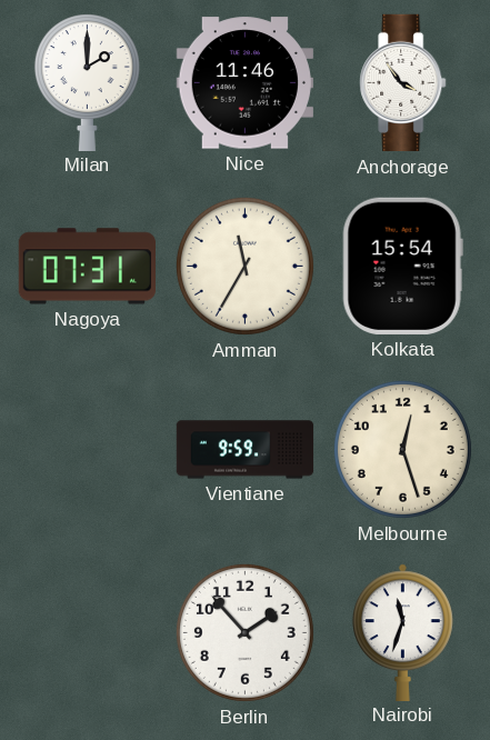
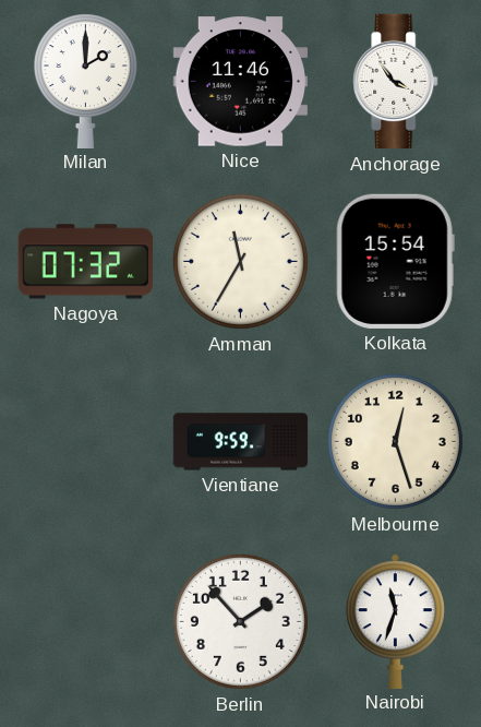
Nagoya: 07:31 -> 07:32 (85, 262)
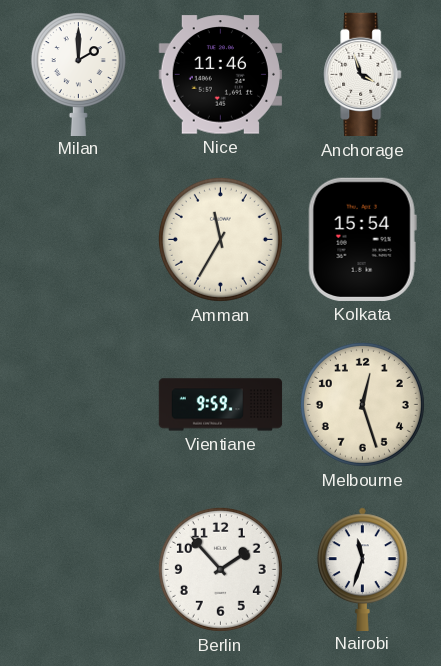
Anchorage: 3:54 -> 3:57 (363, 75)
Nagoya: 07:32 -> none (85, 262)
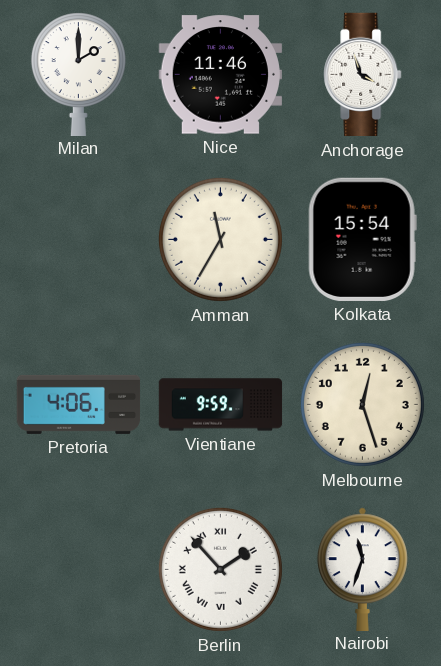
Pretoria: none -> 4:06 (79, 404)
Berlin numerals: Arabic -> Roman (220, 569)
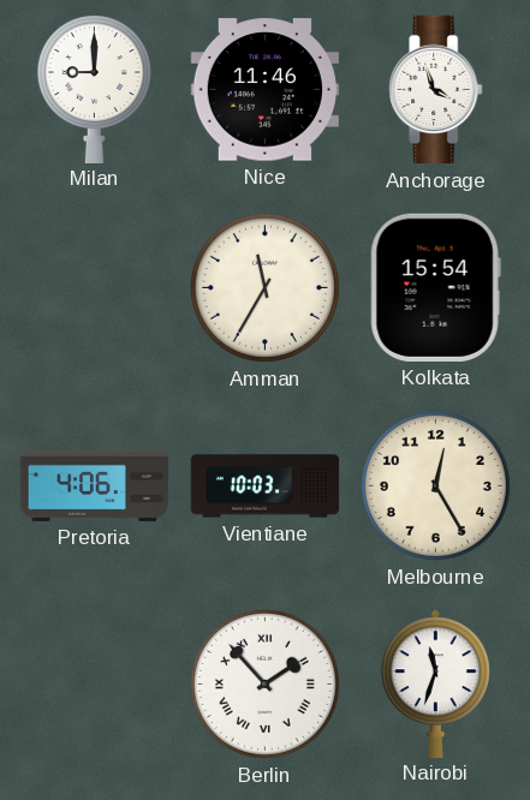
Milan: 2:00 -> 9:00 (94, 89)
Vientiane: 9:59 -> 10:03 (266, 486)
Melbourne: 12:27 -> 12:25 (435, 485)
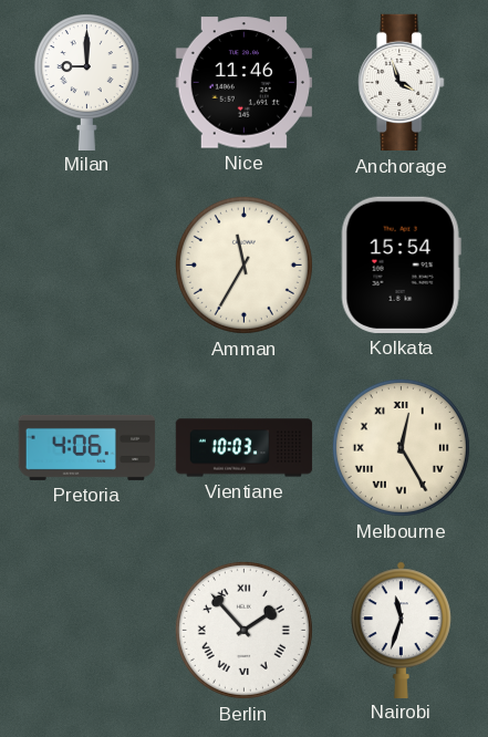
Melbourne numerals: Arabic -> Roman (401, 447)
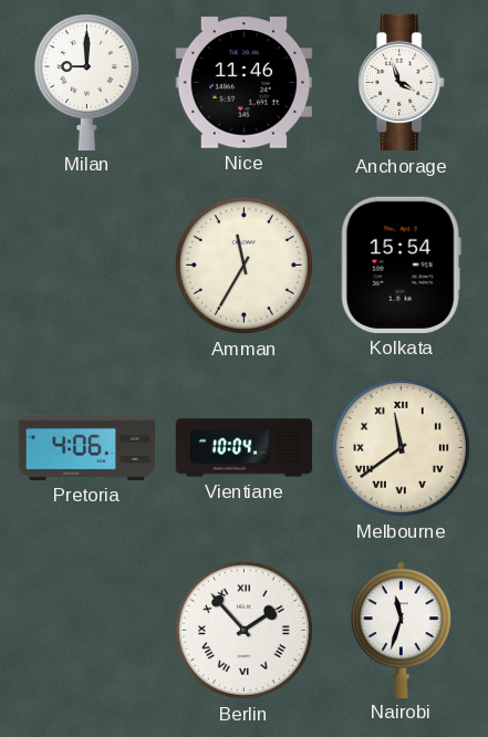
Vientiane: 10:03 -> 10:04 (245, 448)
Melbourne: 12:25 -> 11:39 (401, 447)
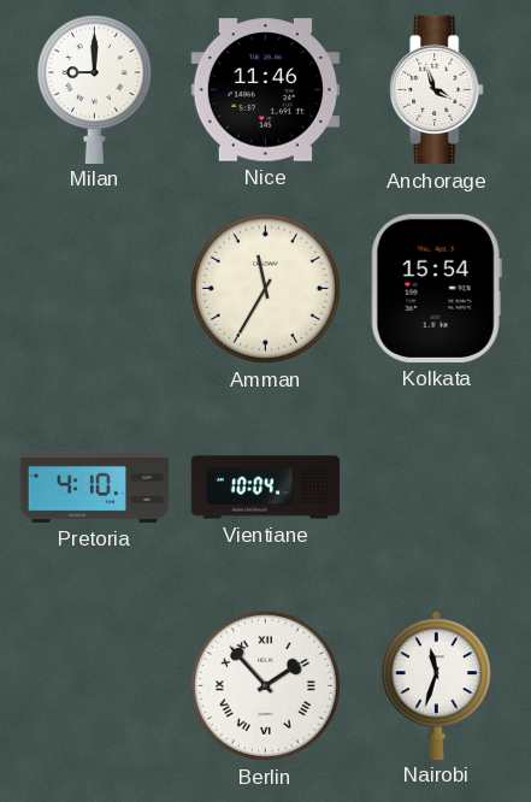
Pretoria: 4:06 -> 4:10 (95, 486)
Melbourne: 11:39 -> none (401, 447)
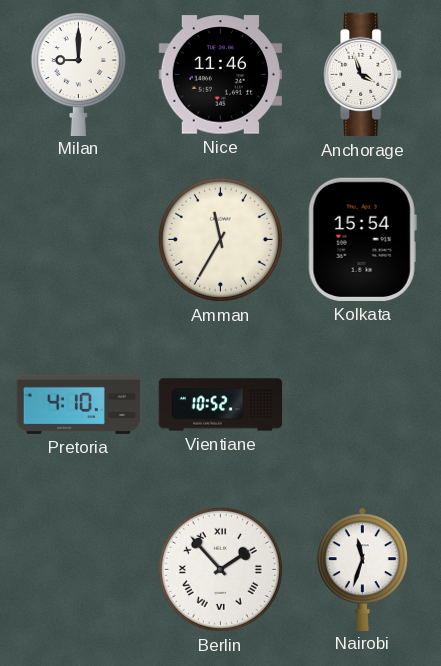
Vientiane: 10:04 -> 10:52 (221, 405)
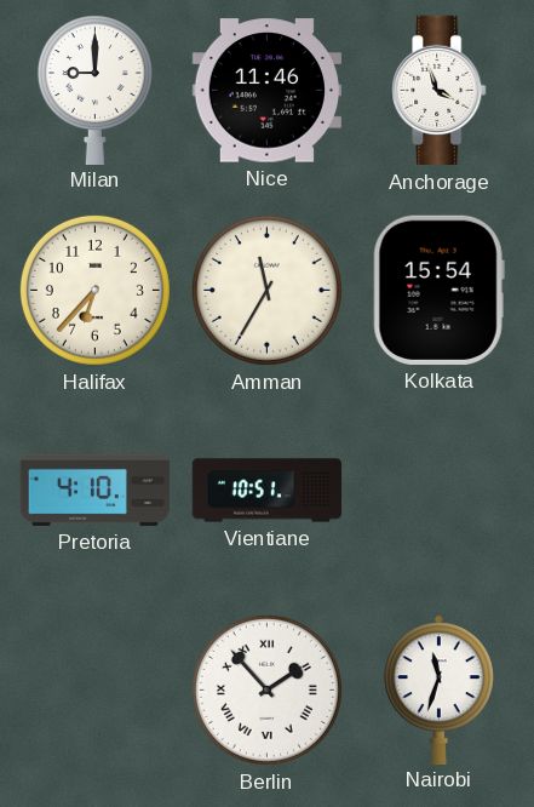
Halifax: none -> 6:37 (94, 290)
Vientiane: 10:52 -> 10:51 (268, 491)
